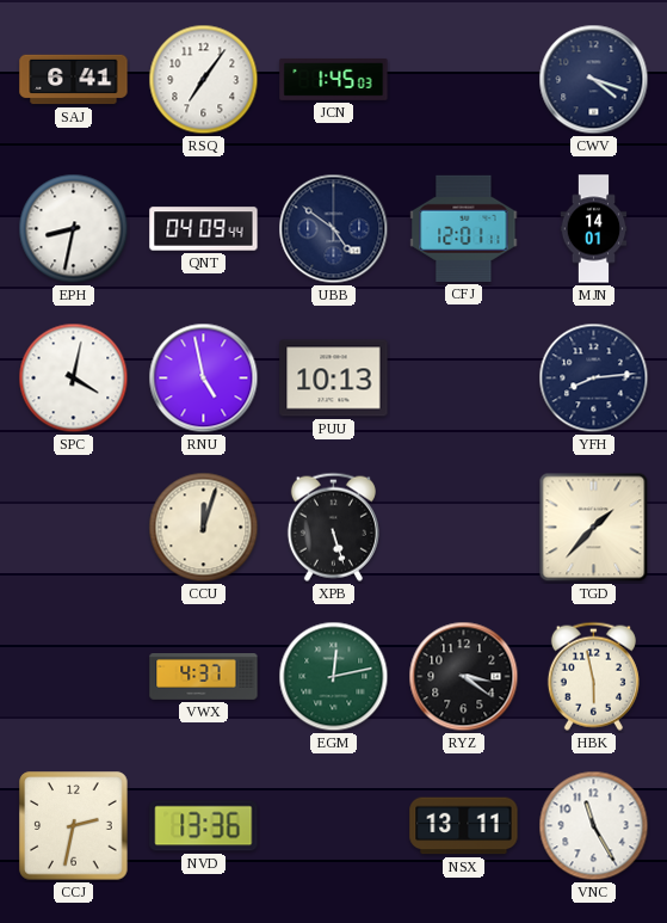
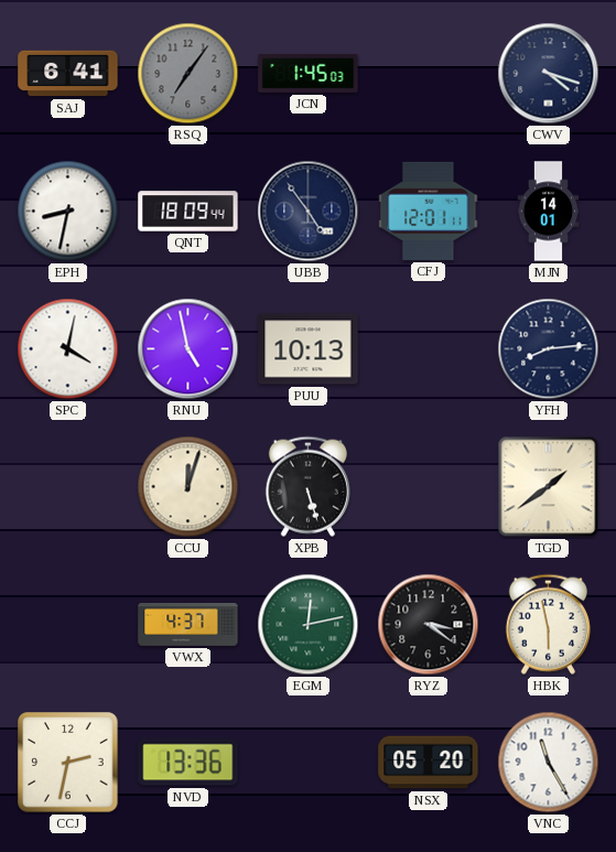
RSQ dial: white -> grey (188, 74)
QNT: 04:09 -> 18:09 (188, 212)
UBB: 4:51 -> 4:54 (309, 212)
TGD: 1:37 -> 1:39 (549, 487)
NSX: 13:11 -> 05:20 (429, 763)
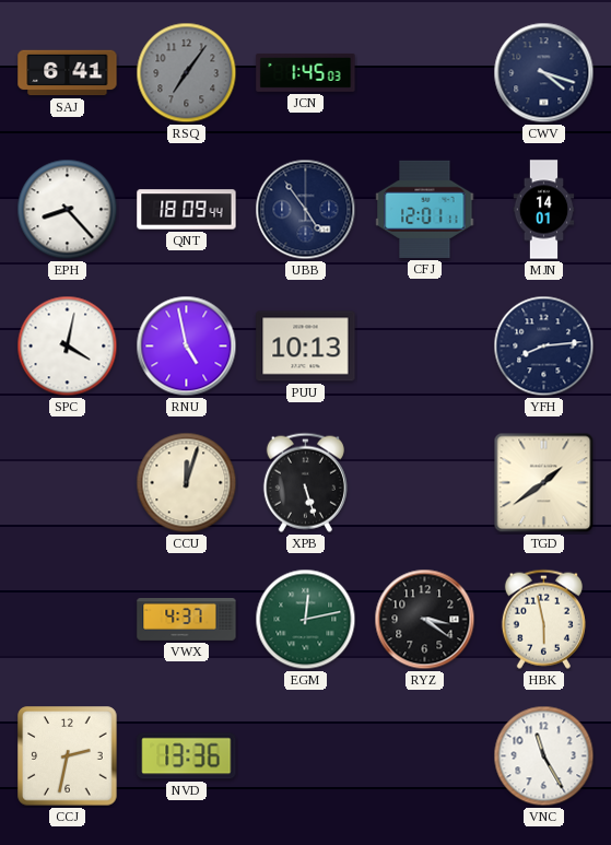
EPH: 8:32 -> 8:23 (68, 210)
NSX: 05:20 -> none (429, 763)
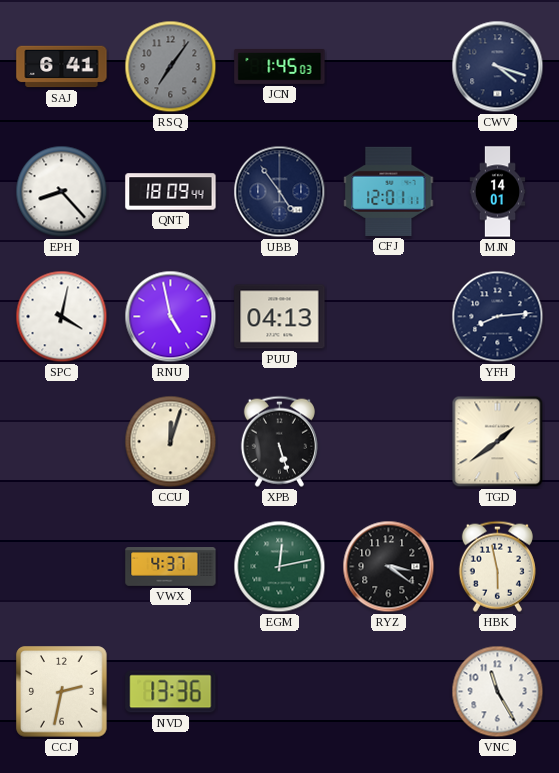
PUU: 10:13 -> 04:13 (280, 317)
